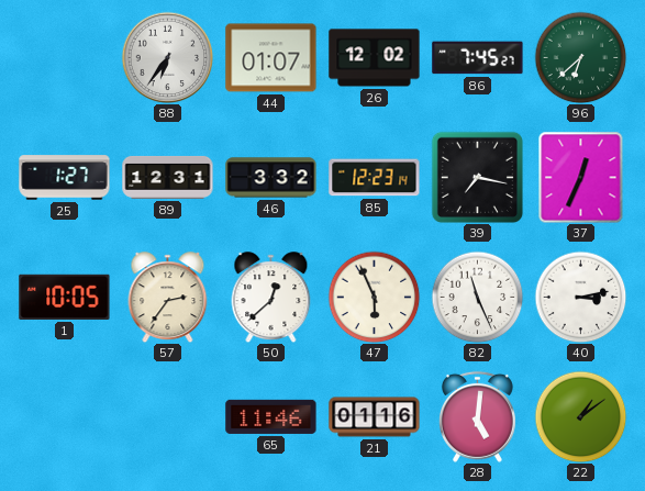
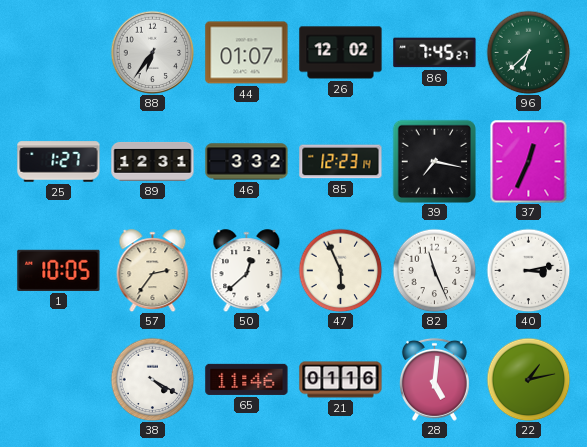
38: none -> 4:20 (152, 379)
22: 1:09 -> 1:13 (528, 379)
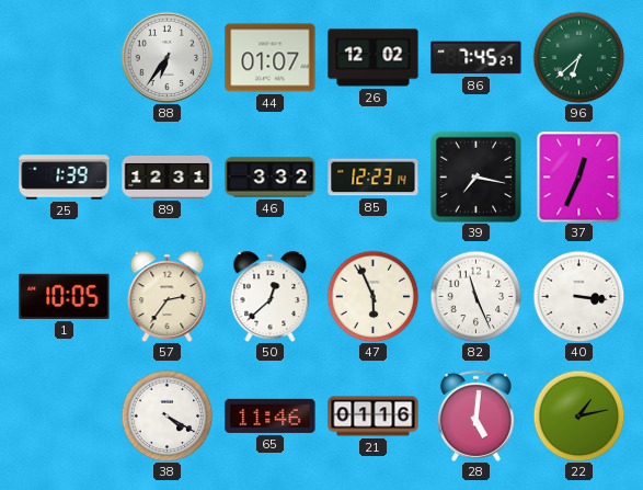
25: 1:27 -> 1:39 (65, 178)
40: 3:13 -> 3:16 (578, 296)
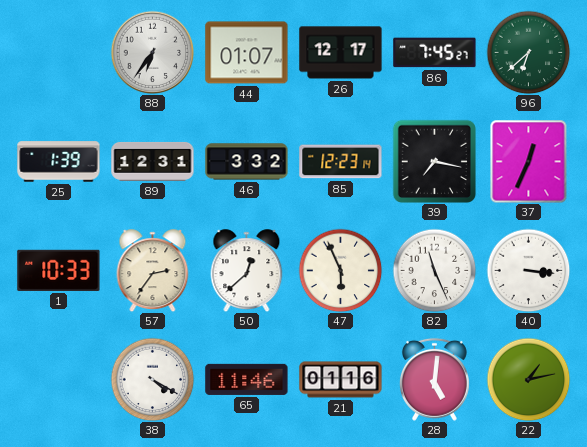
26: 12:02 -> 12:17 (341, 53)
1: 10:05 -> 10:33 (59, 270)
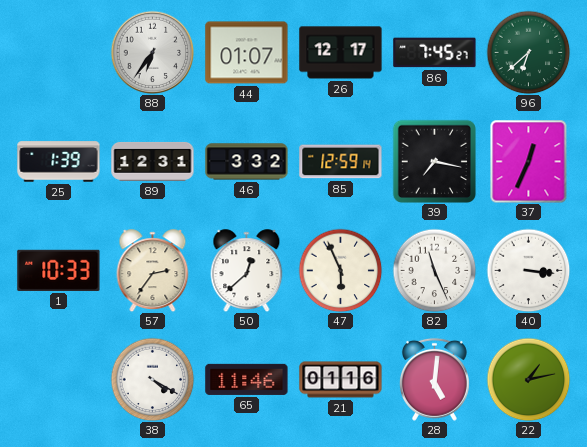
85: 12:23 -> 12:59 (341, 162)
